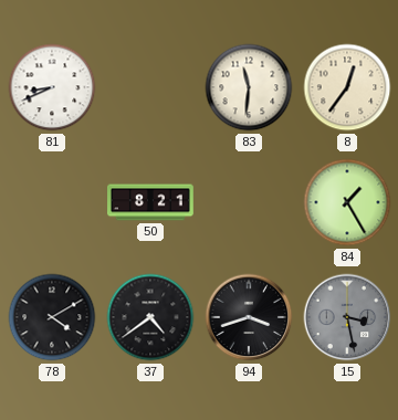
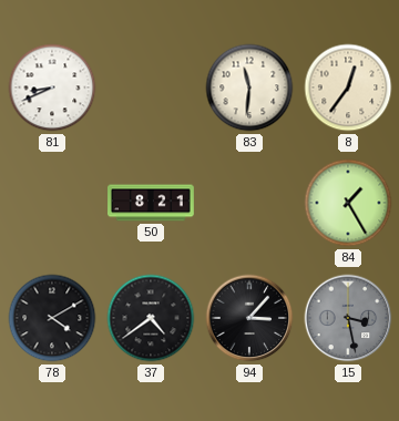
94: 3:42 -> 3:07 (249, 318)
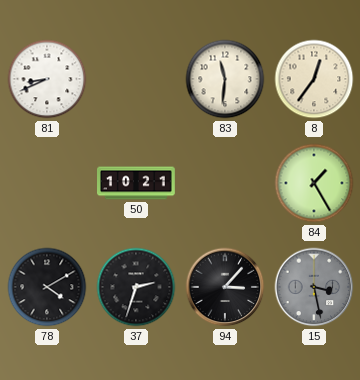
50: 8:21 -> 10:21 (137, 183)
37: 4:39 -> 2:33 (136, 287)
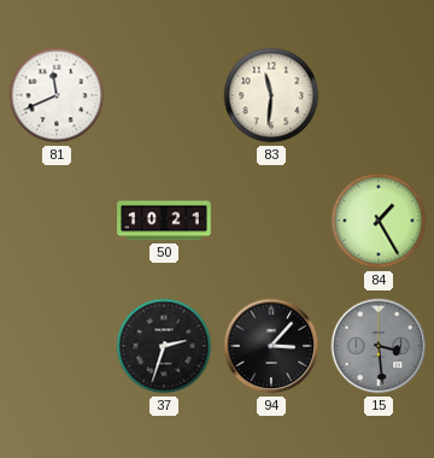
81: 8:41 -> 11:41 (57, 95)
8: 12:36 -> none (314, 79)
78: 4:10 -> none (47, 287)
15: 3:28 -> 3:29 (379, 346)
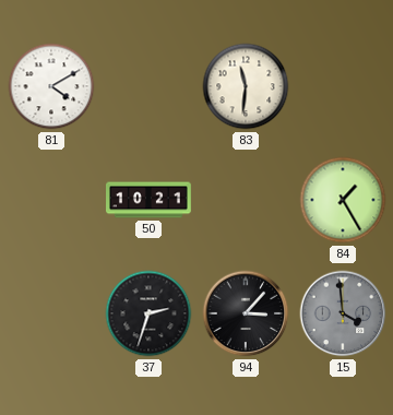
81: 11:41 -> 4:10 (51, 86)
15: 3:29 -> 3:59 (343, 313)
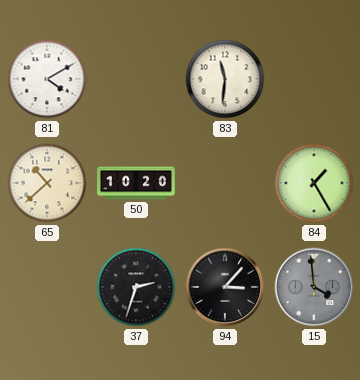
65: none -> 10:38 (47, 183)
50: 10:21 -> 10:20 (137, 183)
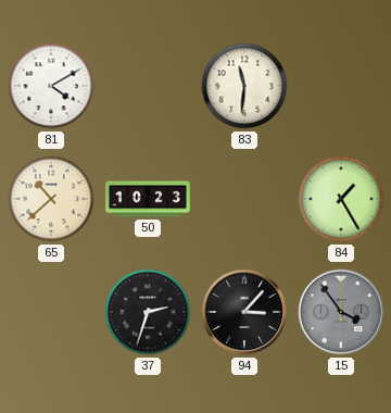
50: 10:20 -> 10:23 (149, 199)
15: 3:59 -> 3:54 (341, 312)
